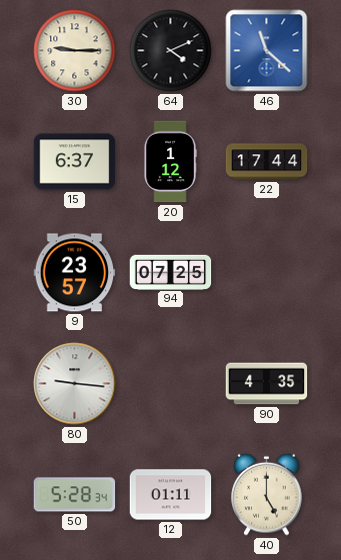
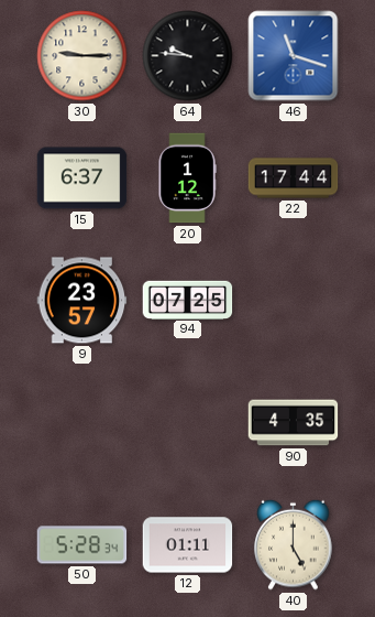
64: 4:11 -> 9:46 (188, 56)
46: 11:22 -> 11:18 (294, 56)
80: 9:16 -> none (75, 384)
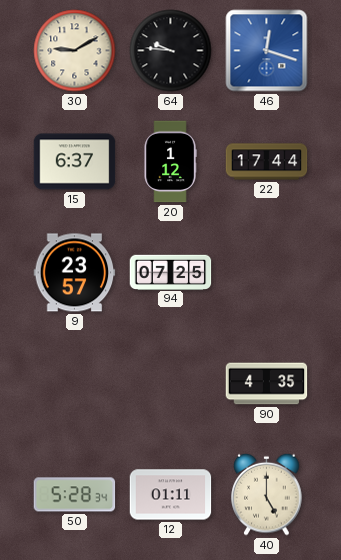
30: 9:15 -> 9:10 (75, 51)
46: 11:18 -> 12:18 (267, 51)
